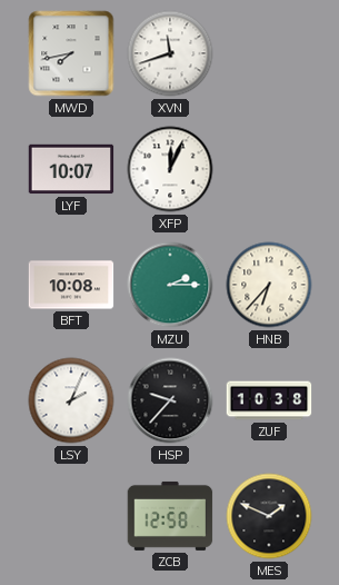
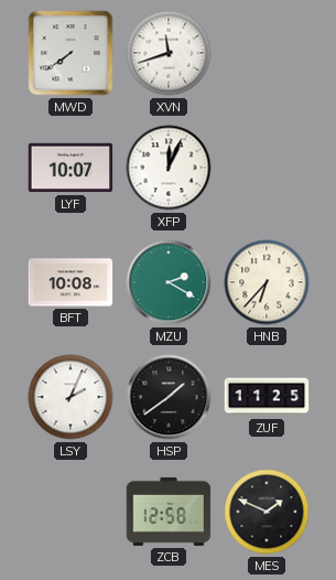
MWD: 7:43 -> 7:39 (71, 53)
MZU: 2:15 -> 2:20 (169, 282)
HSP: 9:37 -> 1:39 (169, 397)
ZUF: 10:38 -> 11:25 (267, 397)
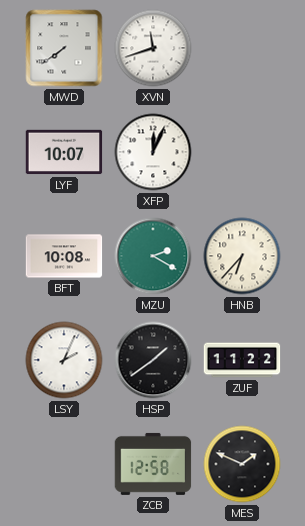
ZUF: 11:25 -> 11:22 (242, 360)
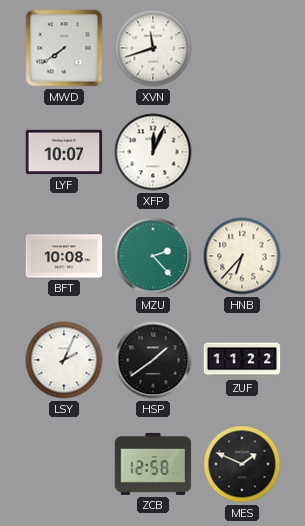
MZU: 2:20 -> 2:23 (153, 256)
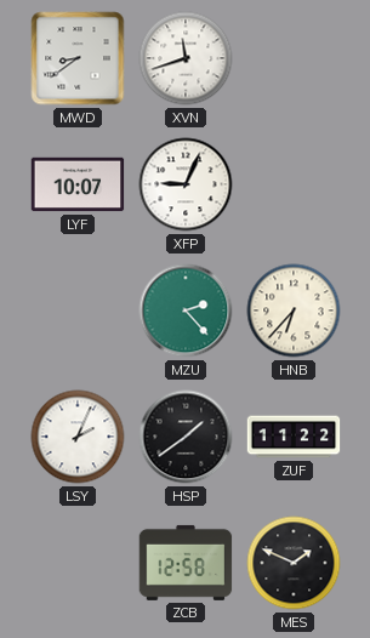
MWD: 7:39 -> 8:39 (78, 58)
XFP: 12:04 -> 9:04 (186, 184)
BFT: 10:08 -> none (64, 256)
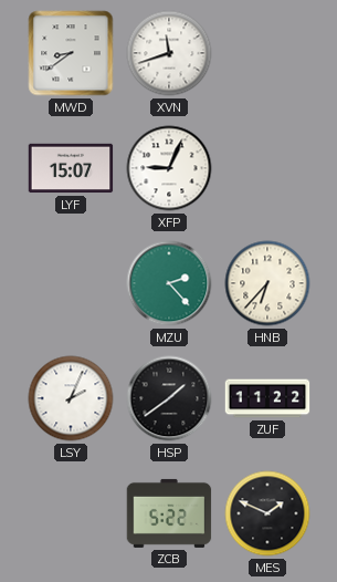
LYF: 10:07 -> 15:07 (71, 168)
ZCB: 12:58 -> 5:22 (169, 513)
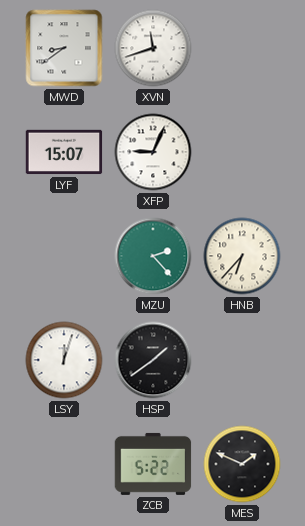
LSY: 2:04 -> 12:03 (64, 360)
ZUF: 11:22 -> none (267, 398)
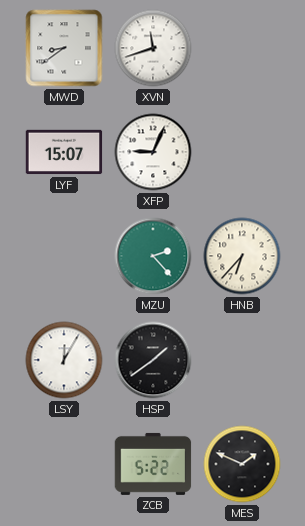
LSY: 12:03 -> 12:05 (64, 360)
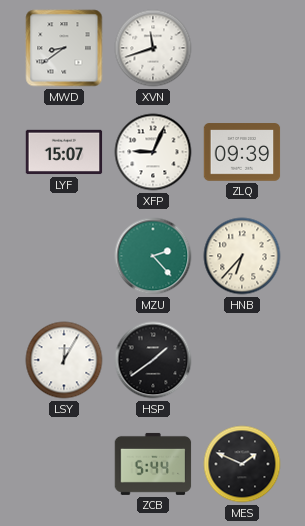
ZLQ: none -> 09:39 (242, 152)
ZCB: 5:22 -> 5:44 (153, 464)
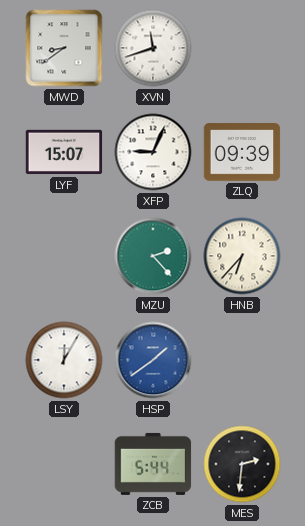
HSP dial: black -> blue (153, 360)
MES: 1:49 -> 2:31 (242, 464)
